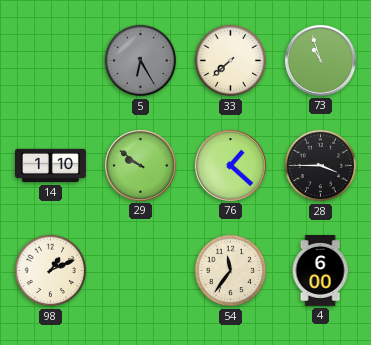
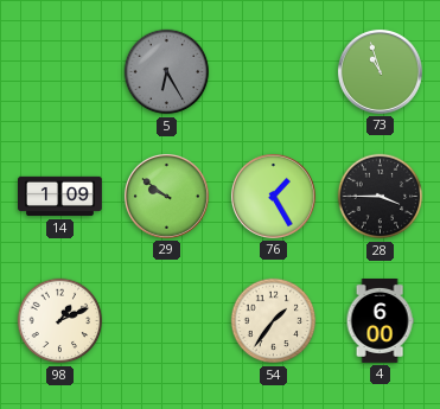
33: 7:38 -> none (231, 61)
14: 1:10 -> 1:09 (60, 197)
76: 1:22 -> 1:25 (273, 196)
54: 11:36 -> 1:36 (274, 321)
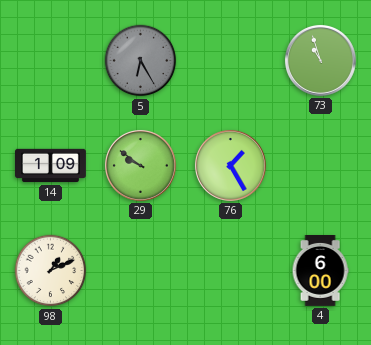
28: 3:45 -> none (381, 197)
54: 1:36 -> none (274, 321)
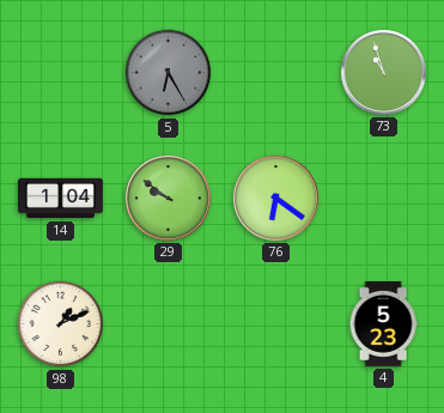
14: 1:09 -> 1:04 (61, 199)
76: 1:25 -> 6:21 (275, 198)
4: 6:00 -> 5:23 (383, 324)
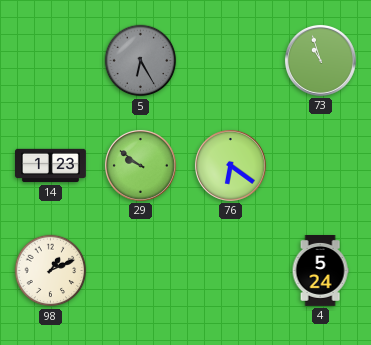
14: 1:04 -> 1:23 (51, 166)
4: 5:23 -> 5:24 (320, 271)
